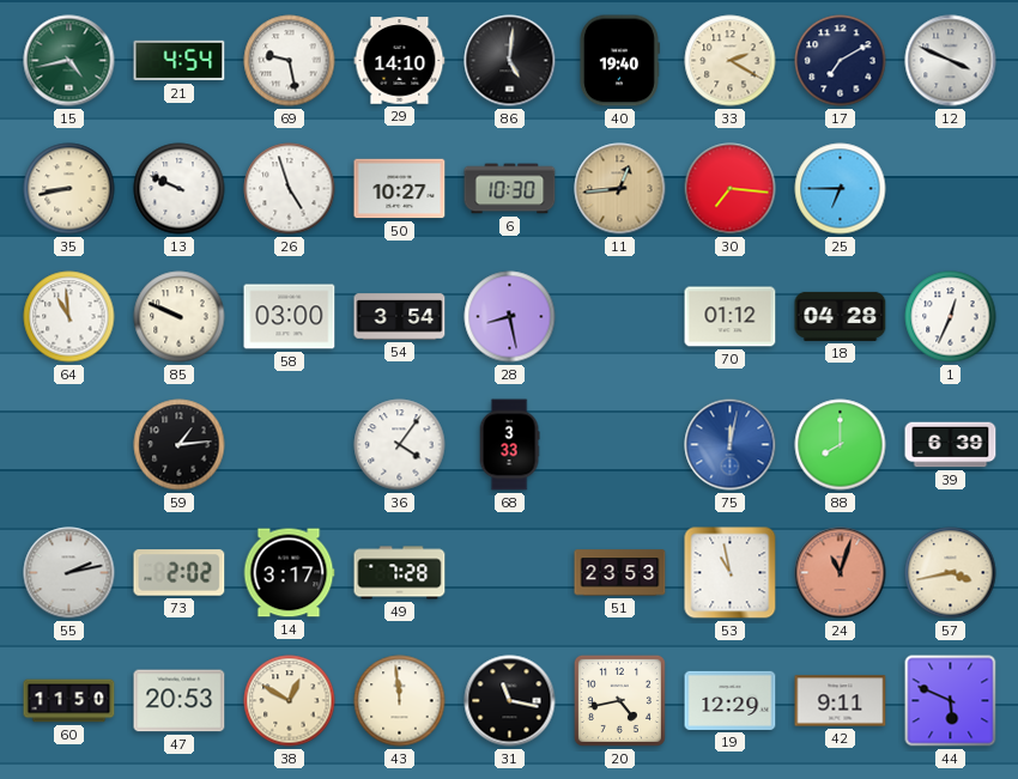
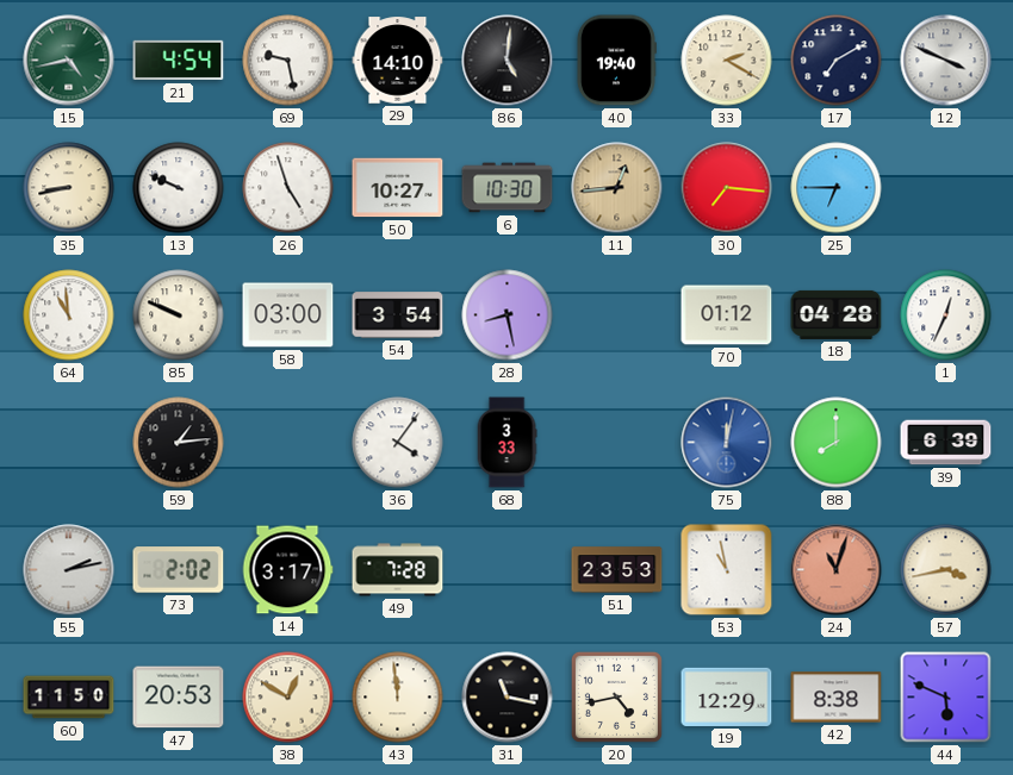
42: 9:11 -> 8:38 (837, 698)
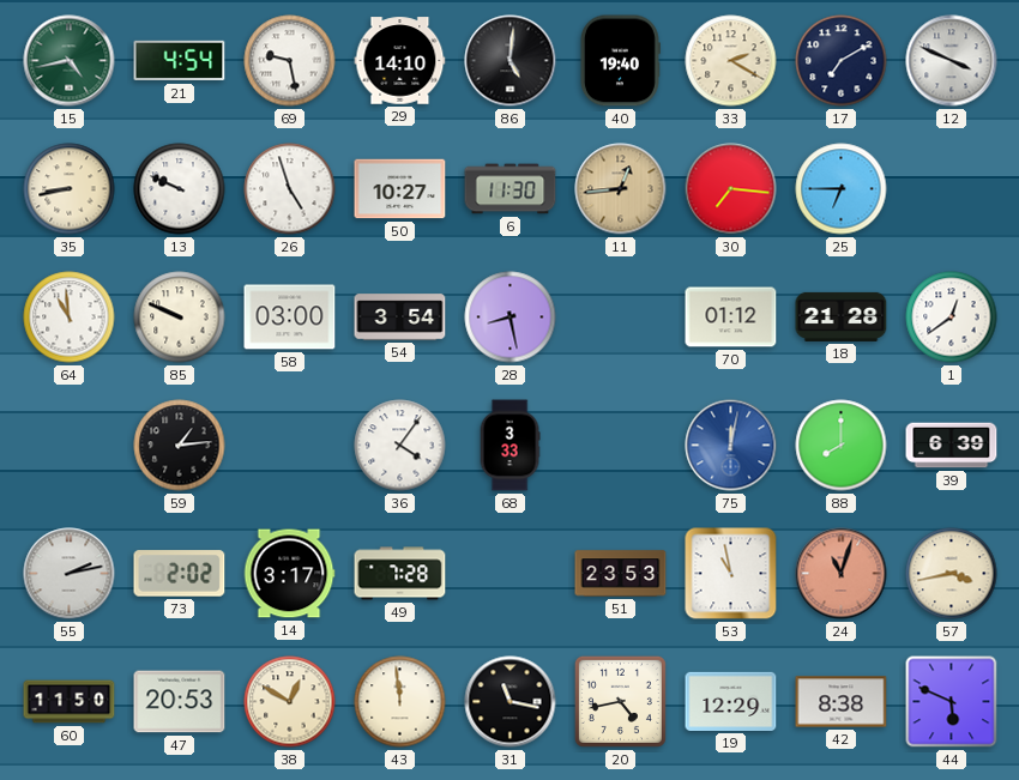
6: 10:30 -> 11:30 (511, 189)
18: 04:28 -> 21:28 (842, 316)
1: 12:34 -> 12:39 (952, 318)
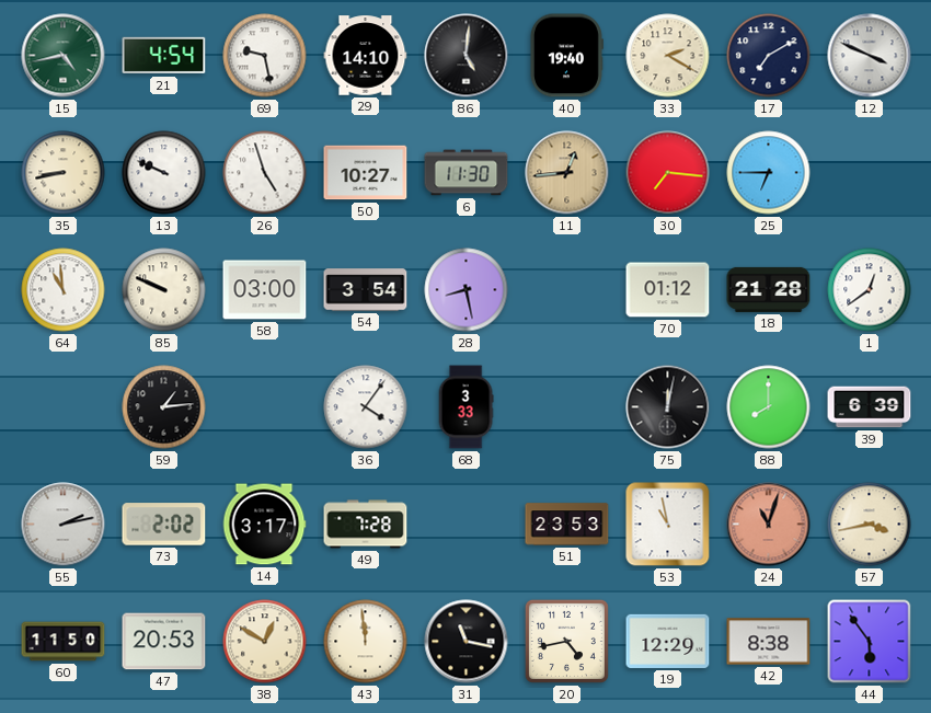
75 dial: blue -> black (668, 407)
44: 5:49 -> 5:54 (870, 642)
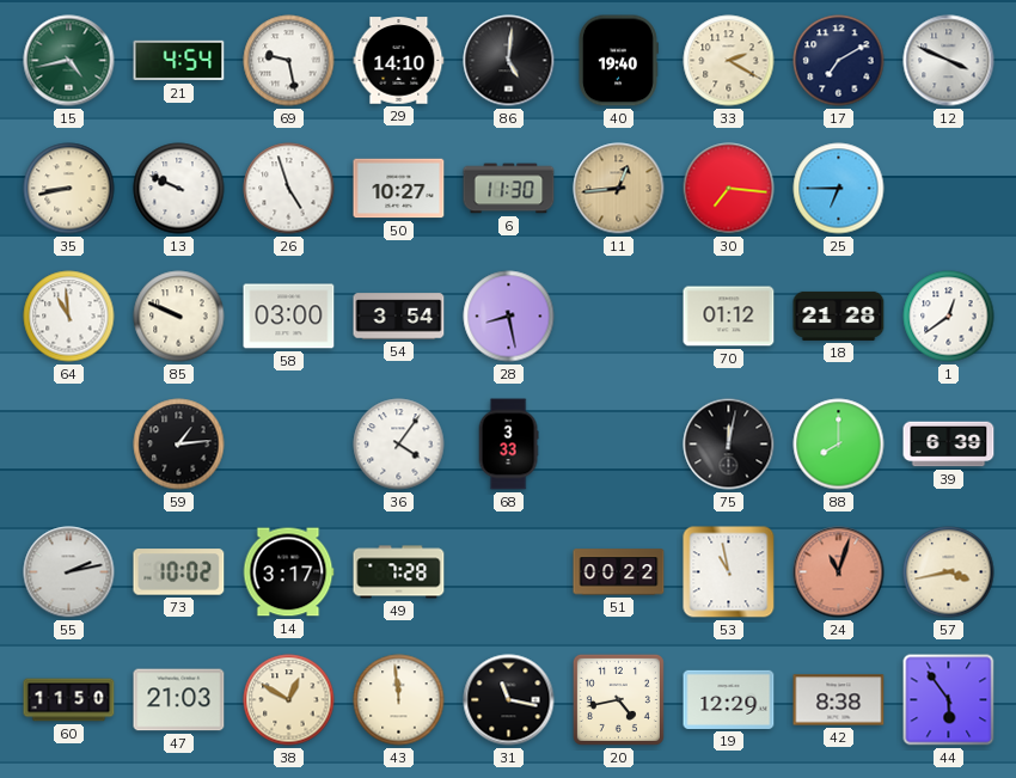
73: 2:02 -> 10:02 (179, 572)
51: 23:53 -> 00:22 (619, 572)
47: 20:53 -> 21:03 (179, 700)
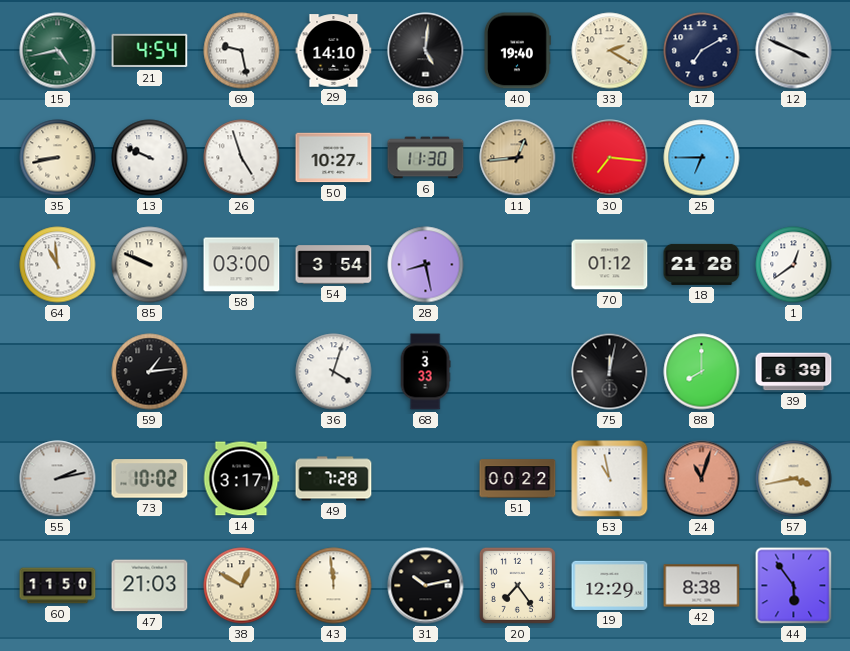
36: 4:06 -> 4:03 (334, 372)
31: 11:17 -> 10:13 (426, 586)
20: 4:43 -> 7:24 (517, 585)
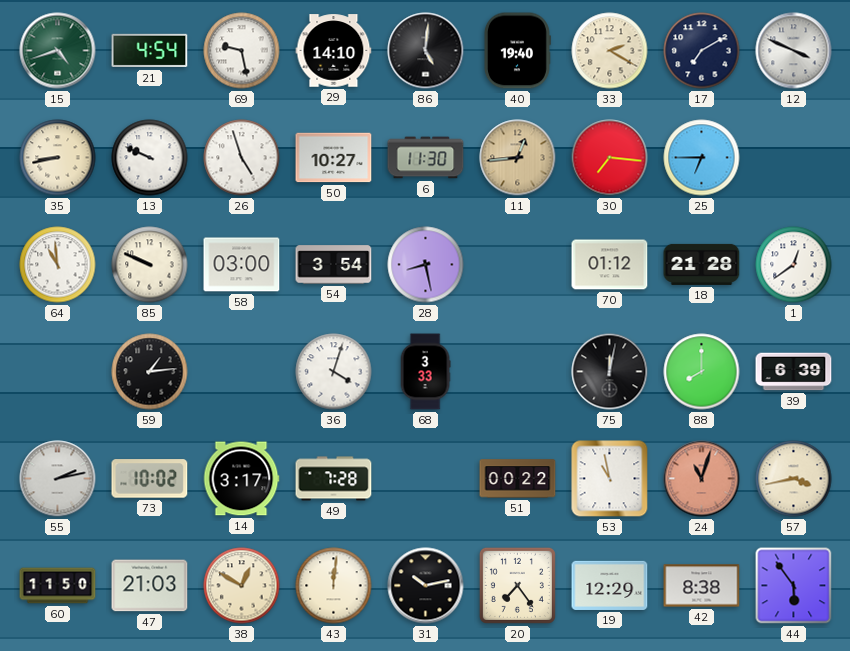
15: 4:43 -> 4:42 (58, 51)
43: 11:59 -> 12:01 (334, 586)
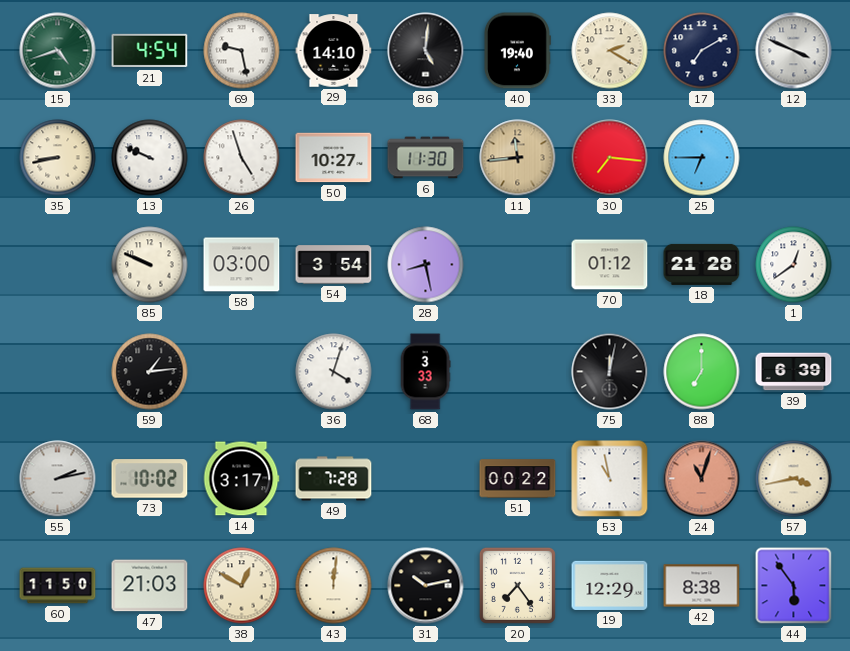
11: 12:44 -> 11:44 (518, 158)
64: 10:59 -> none (58, 265)
88: 8:00 -> 7:00 (702, 372)
